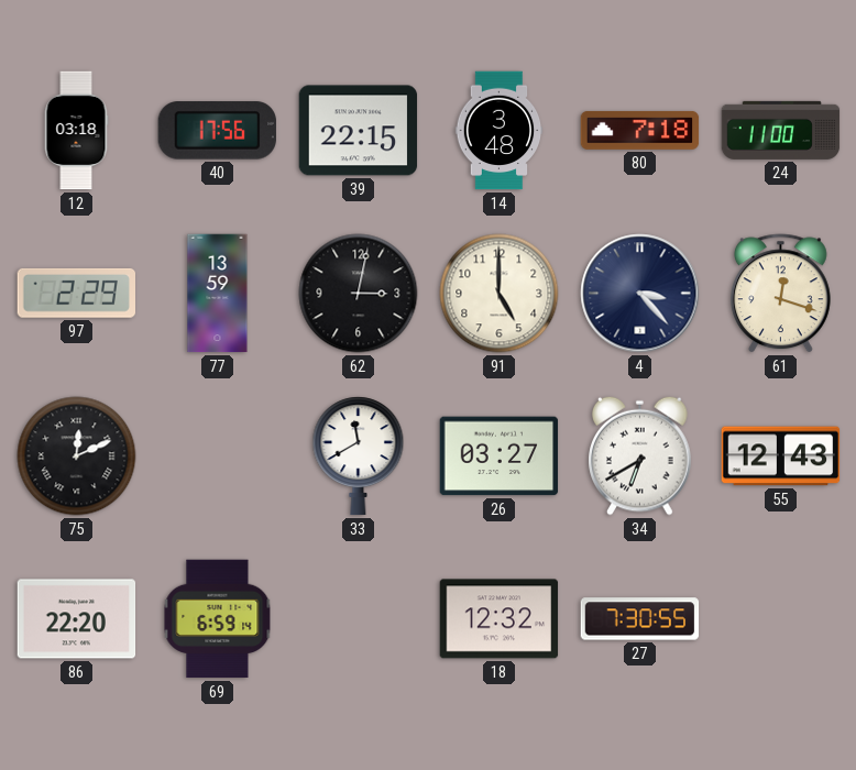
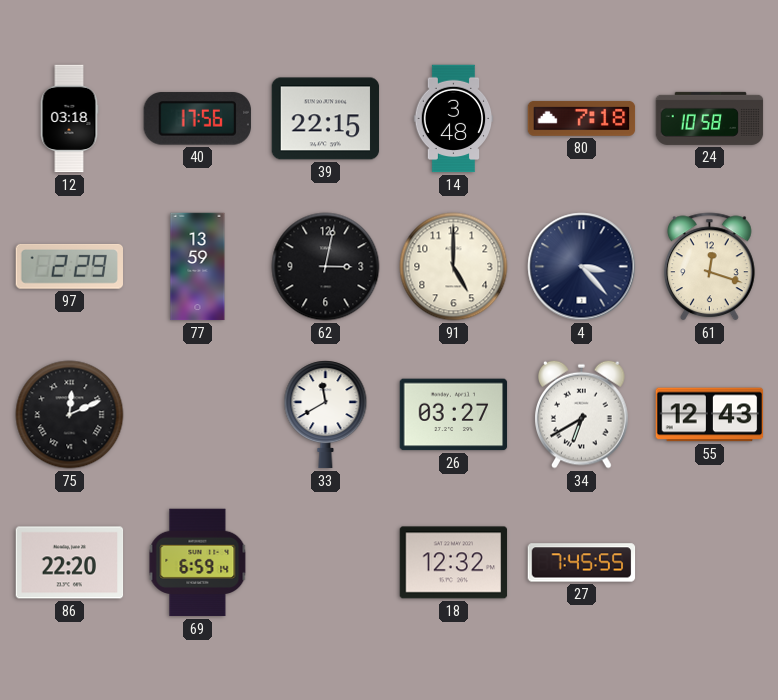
24: 11:00 -> 10:58 (710, 118)
27: 7:30 -> 7:45 (582, 563)
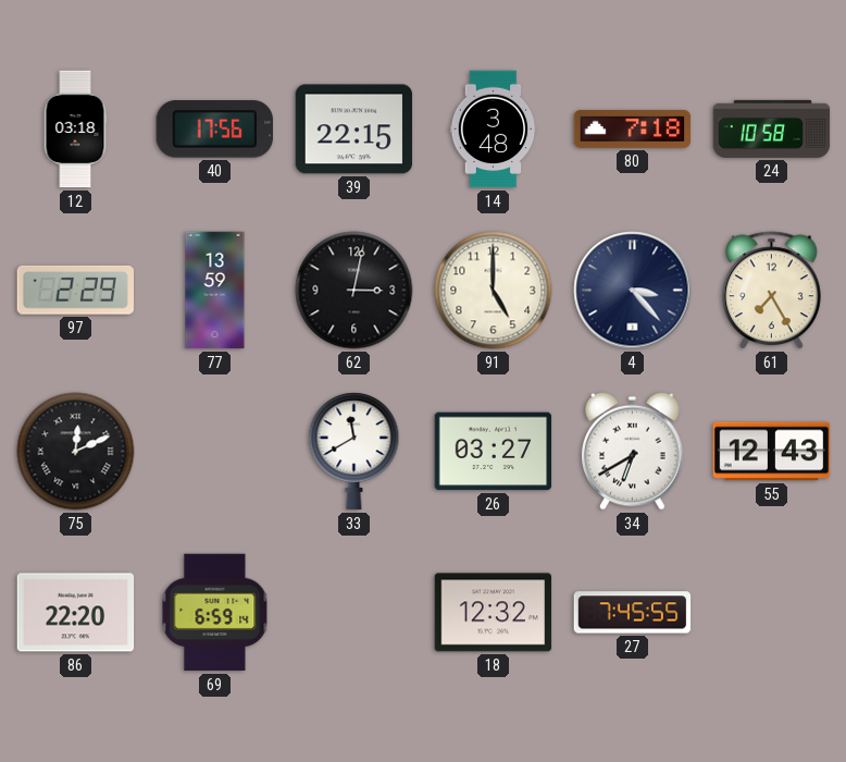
61: 12:18 -> 7:25 (771, 291)
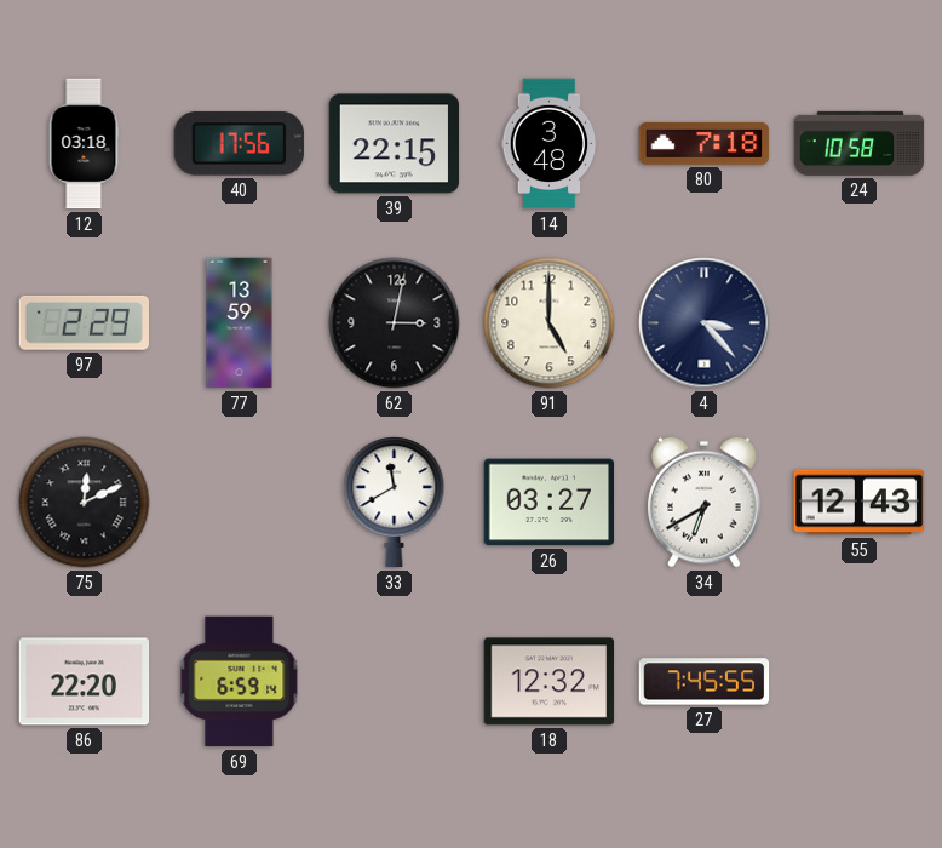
61: 7:25 -> none (771, 291)
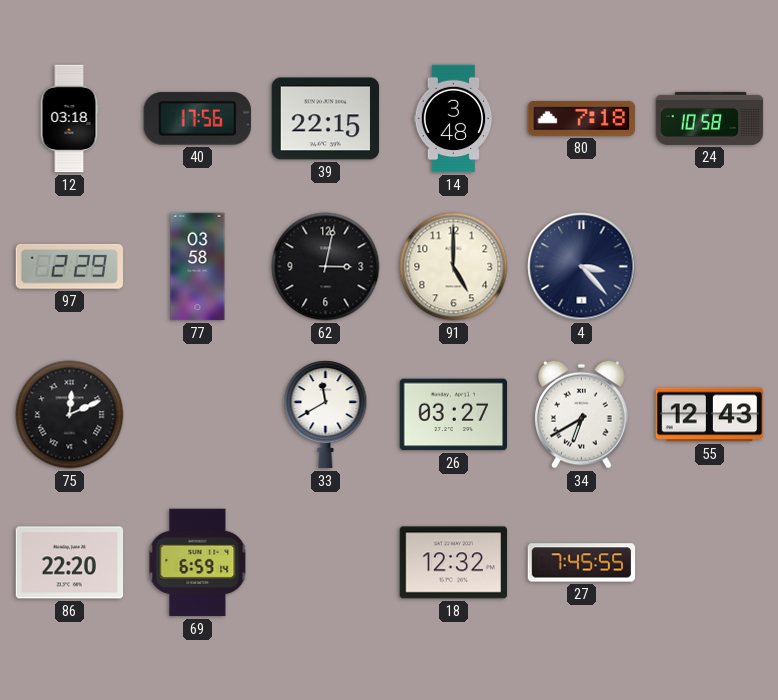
77: 13:59 -> 03:58 (198, 267)
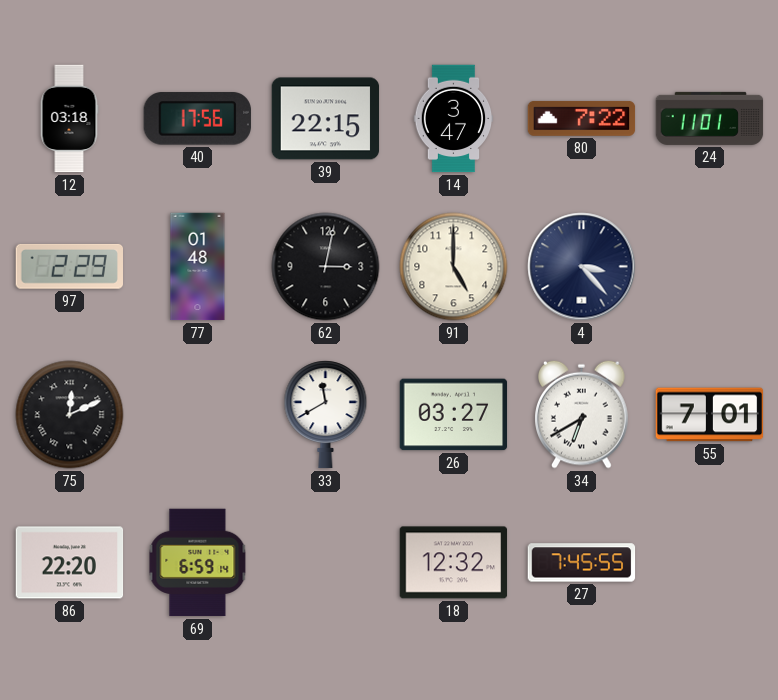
14: 3:48 -> 3:47 (454, 119)
80: 7:18 -> 7:22 (582, 118)
24: 10:58 -> 11:01 (710, 118)
77: 03:58 -> 01:48 (198, 267)
55: 12:43 -> 7:01 (710, 415)
